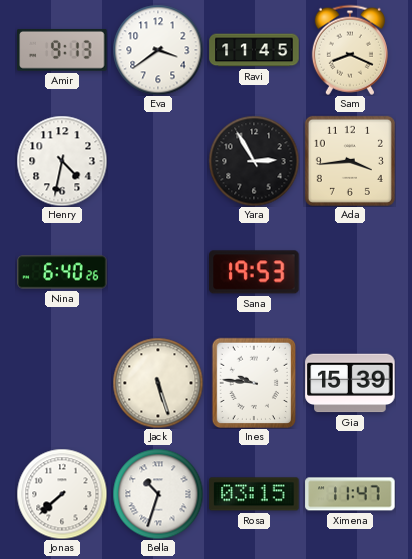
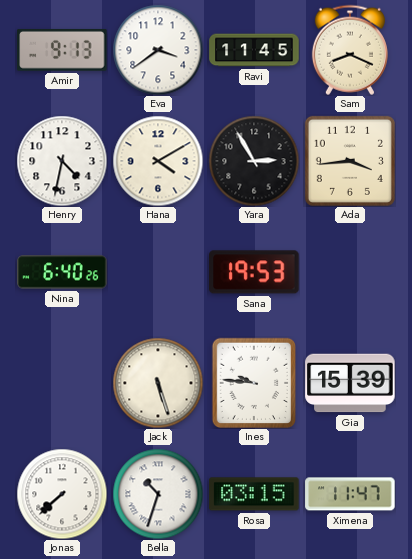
Hana: none -> 4:10 (158, 161)
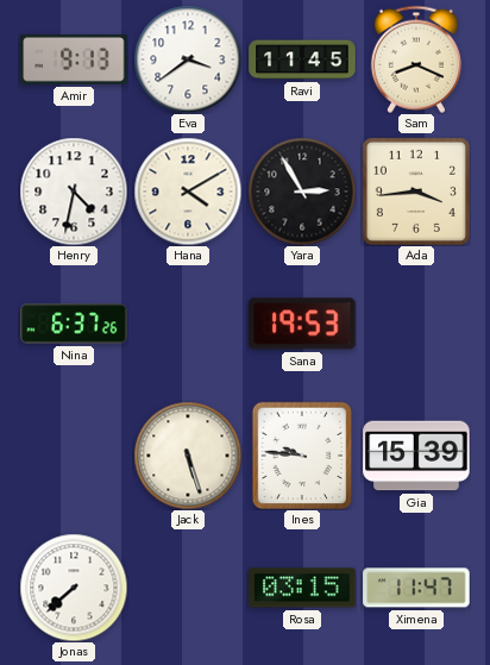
Nina: 6:40 -> 6:37 (74, 324)
Bella: 10:33 -> none (158, 494)
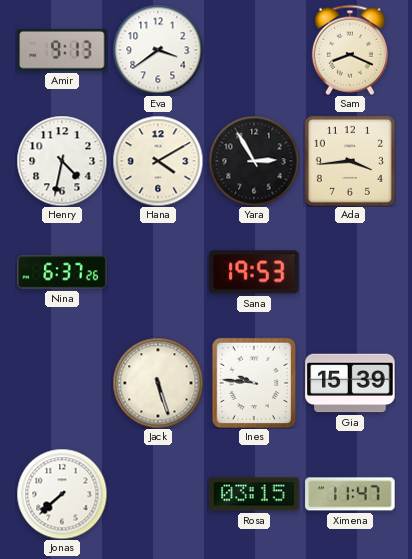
Ravi: 11:45 -> none (302, 59)
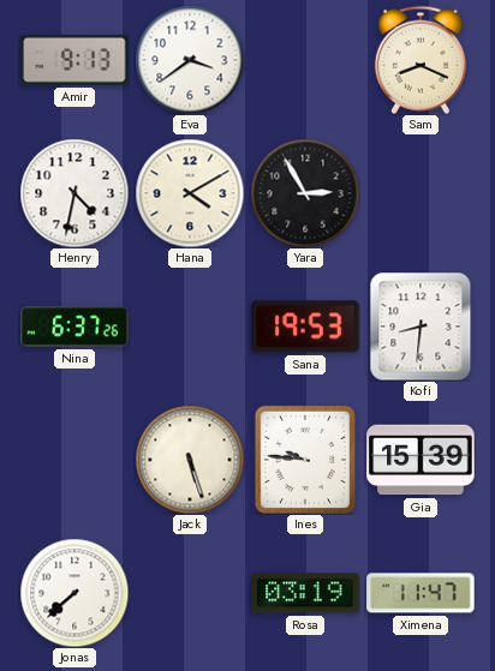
Ada: 3:44 -> none (350, 161)
Kofi: none -> 8:31 (421, 326)
Rosa: 03:15 -> 03:19 (305, 593)
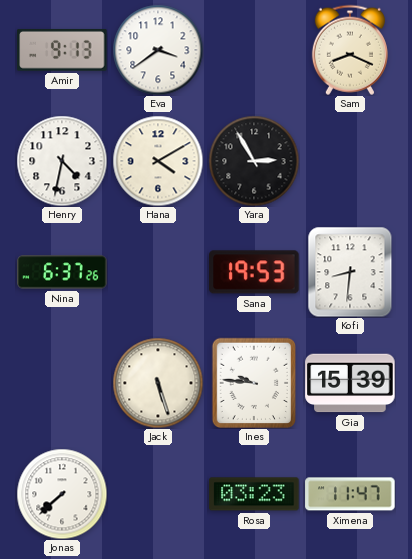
Rosa: 03:19 -> 03:23 (254, 494)
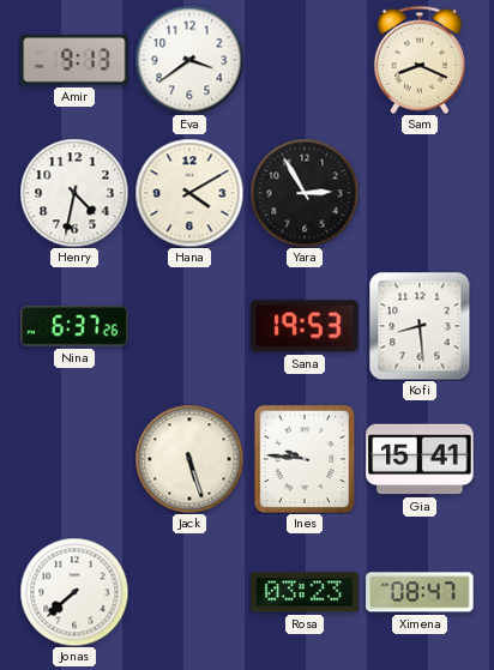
Kofi: 8:31 -> 8:29 (420, 326)
Gia: 15:39 -> 15:41 (420, 459)
Ximena: 11:47 -> 08:47 (420, 592)
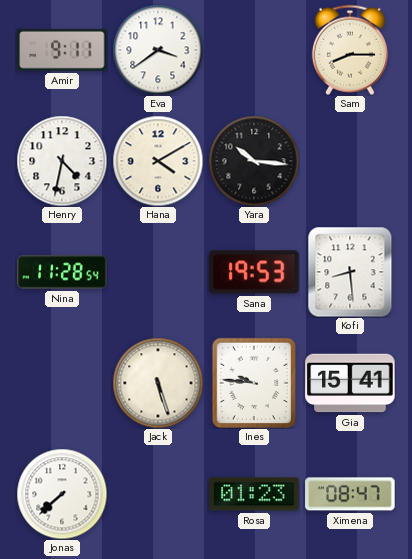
Amir: 9:13 -> 9:11 (62, 50)
Sam: 8:19 -> 8:15 (350, 50)
Yara: 2:55 -> 10:16 (254, 161)
Nina: 6:37 -> 11:28 (62, 272)
Rosa: 03:23 -> 01:23 (254, 494)
